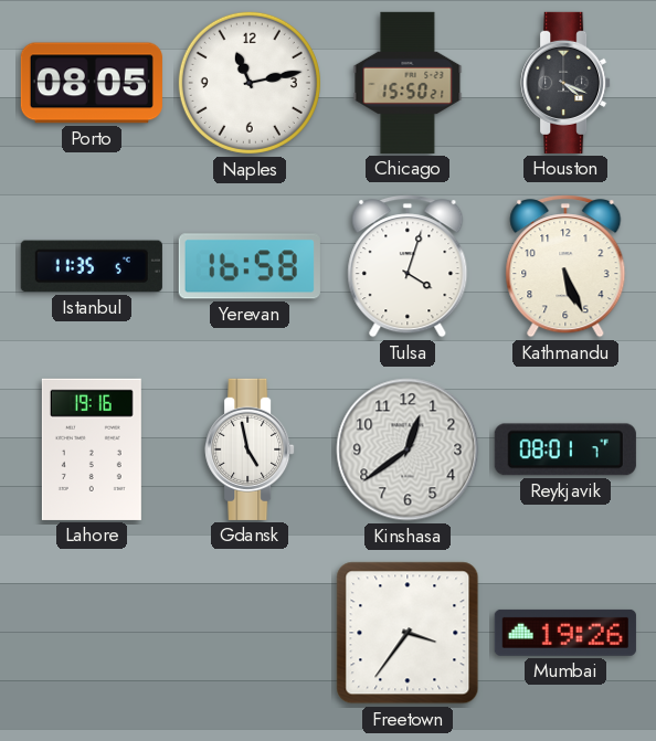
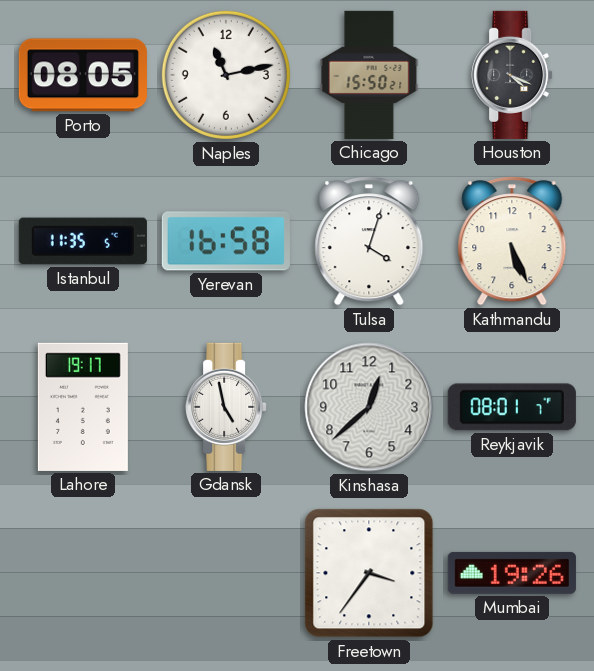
Lahore: 19:16 -> 19:17 (83, 407)
Kinshasa: 12:39 -> 12:38 (369, 407)
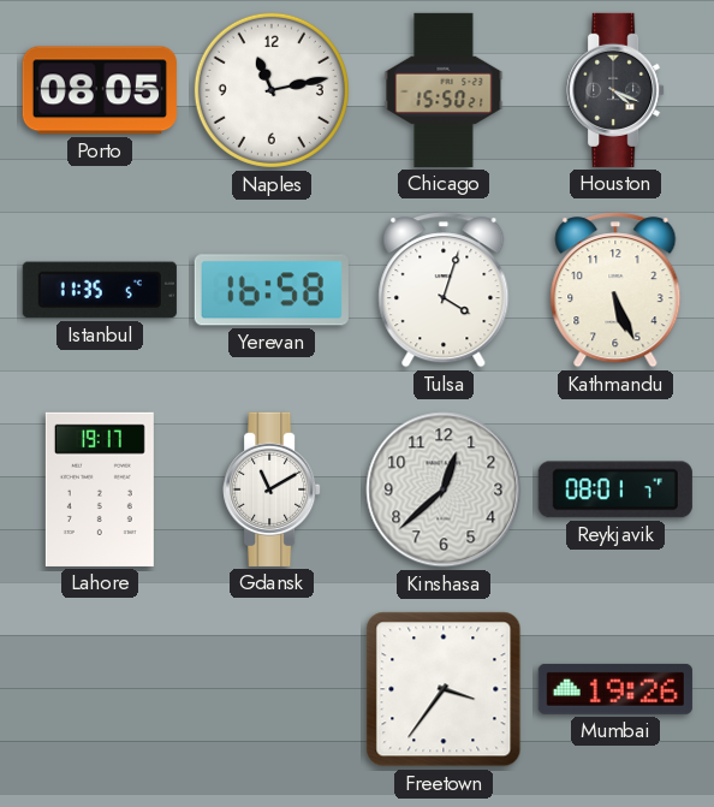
Gdansk: 4:58 -> 11:10 (272, 489)
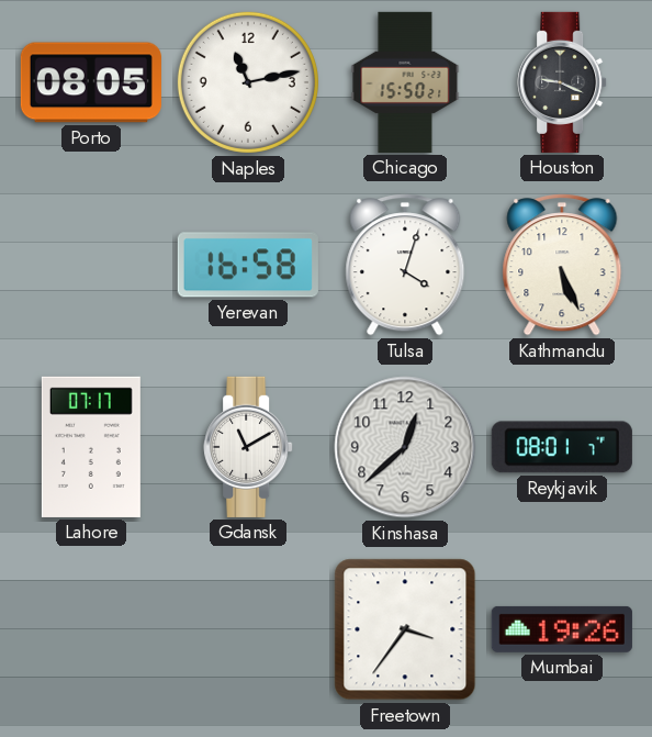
Houston: 4:19 -> 9:19 (562, 82)
Istanbul: 11:35 -> none (100, 290)
Lahore: 19:17 -> 07:17 (91, 447)
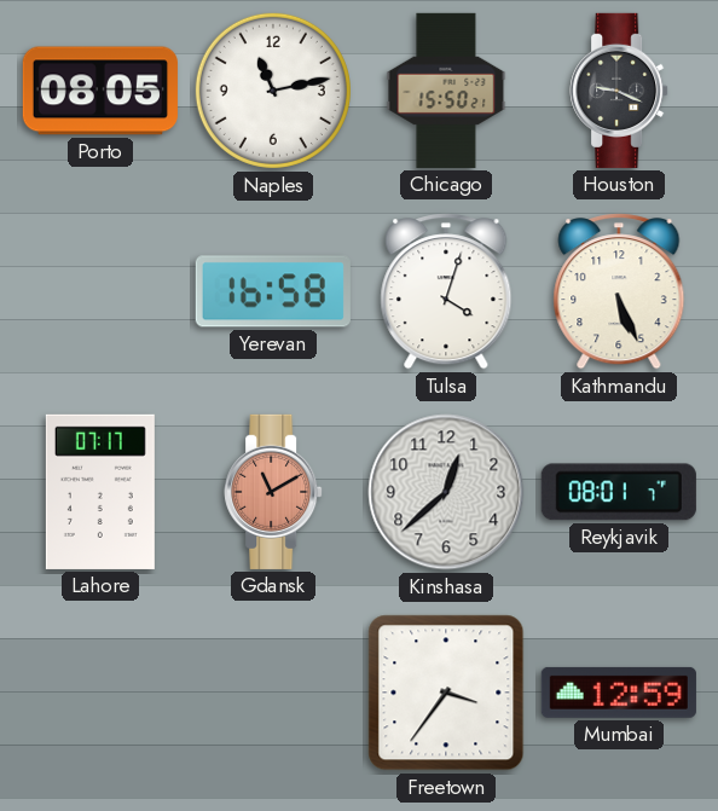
Gdansk dial: white -> salmon (273, 492)
Mumbai: 19:26 -> 12:59 (619, 693)
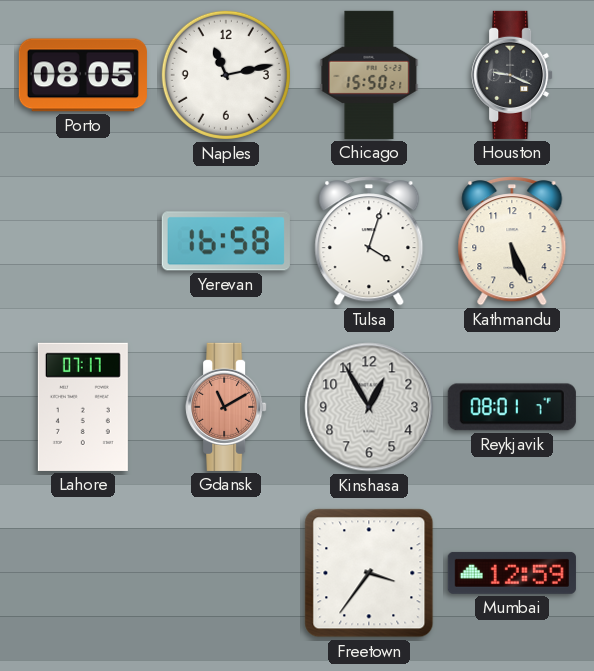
Kinshasa: 12:38 -> 12:55 (369, 407)
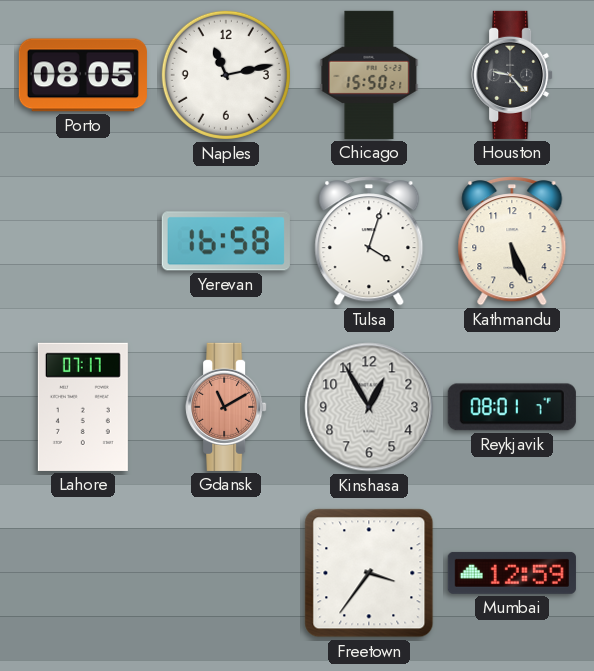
Houston: 9:19 -> 9:23 (512, 75)
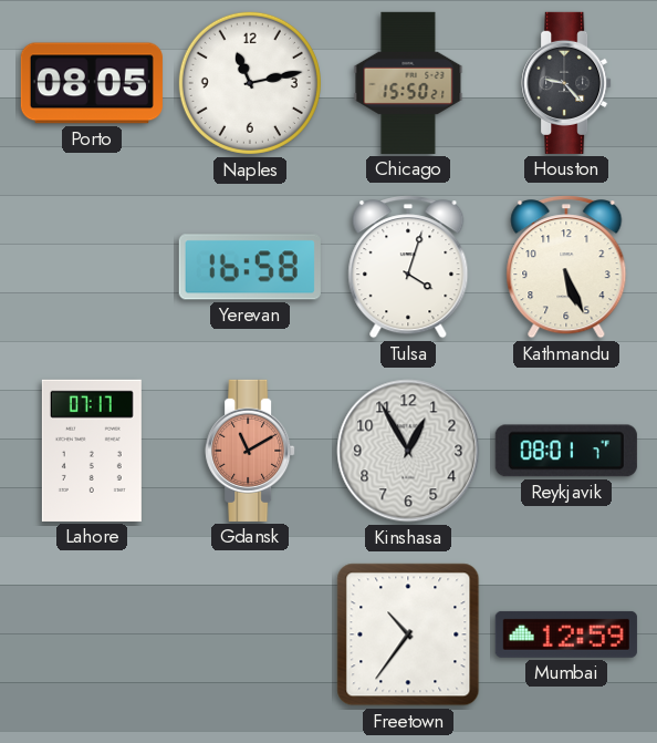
Freetown: 3:36 -> 10:36 (408, 634)
